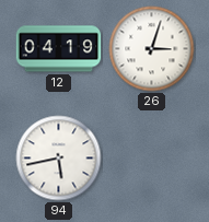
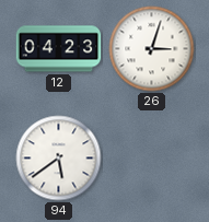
12: 04:19 -> 04:23 (59, 49)
94: 5:43 -> 5:39 (59, 159)
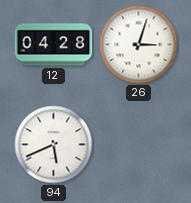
12: 04:23 -> 04:28 (54, 45)
94: 5:39 -> 5:41 (54, 145)
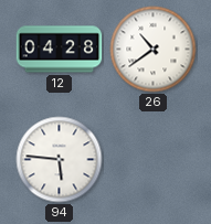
26: 3:03 -> 10:39 (154, 50)
94: 5:41 -> 5:46 (60, 160)
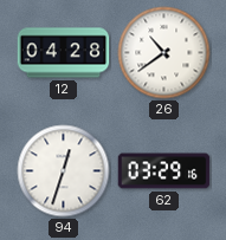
94: 5:46 -> 12:33 (64, 171)
62: none -> 03:29 (164, 171)
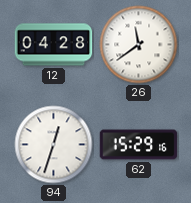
26: 10:39 -> 11:39 (139, 45)
62: 03:29 -> 15:29 (139, 145)
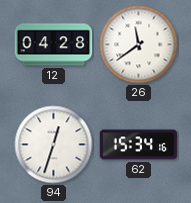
62: 15:29 -> 15:34 (139, 145)
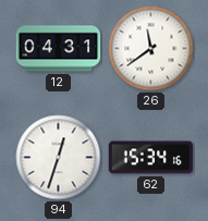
12: 04:28 -> 04:31 (59, 49)
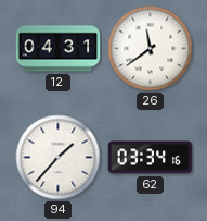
94: 12:33 -> 1:37 (59, 158)
62: 15:34 -> 03:34 (151, 158)
